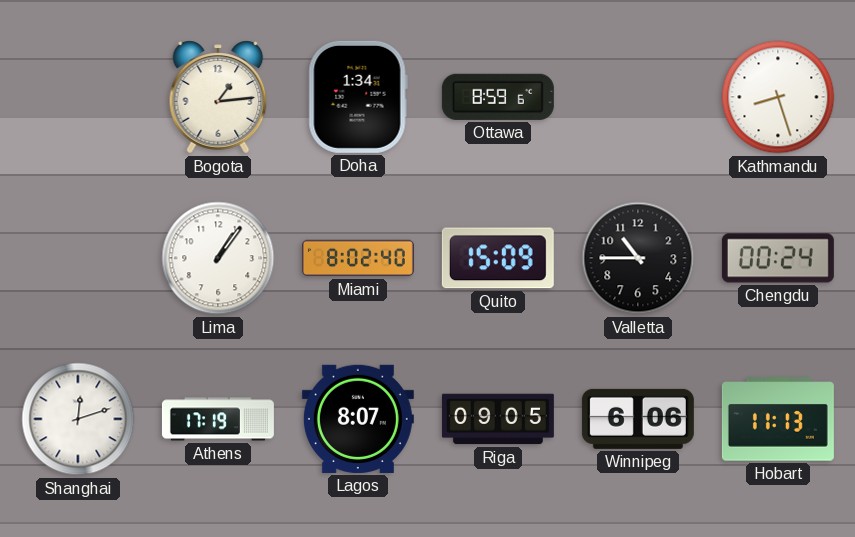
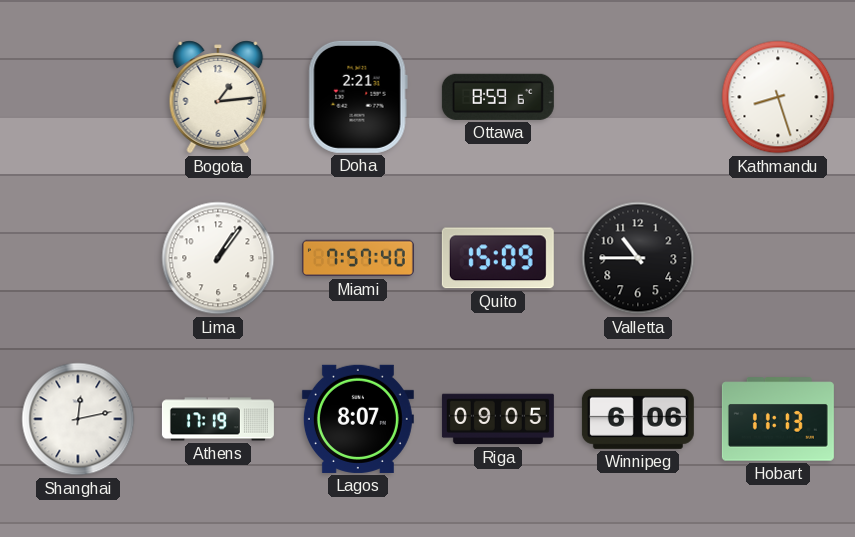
Doha: 1:34 -> 2:21 (358, 97)
Miami: 8:02 -> 7:57 (358, 258)
Chengdu: 00:24 -> none (778, 258)
Shanghai: 12:12 -> 12:13 (78, 419)
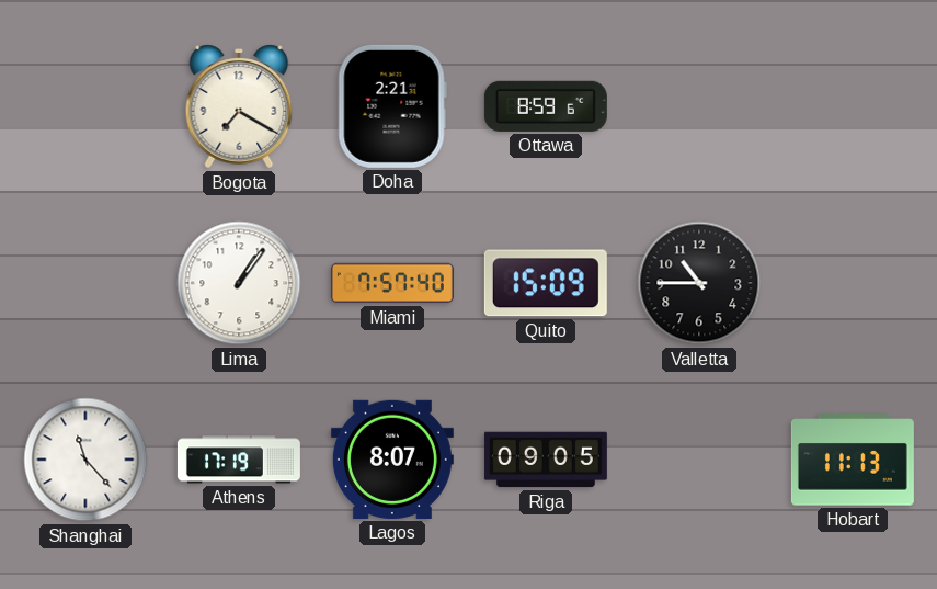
Bogota: 1:14 -> 7:20 (239, 106)
Kathmandu: 8:27 -> none (778, 97)
Shanghai: 12:13 -> 11:23 (85, 460)
Winnipeg: 6:06 -> none (638, 419)
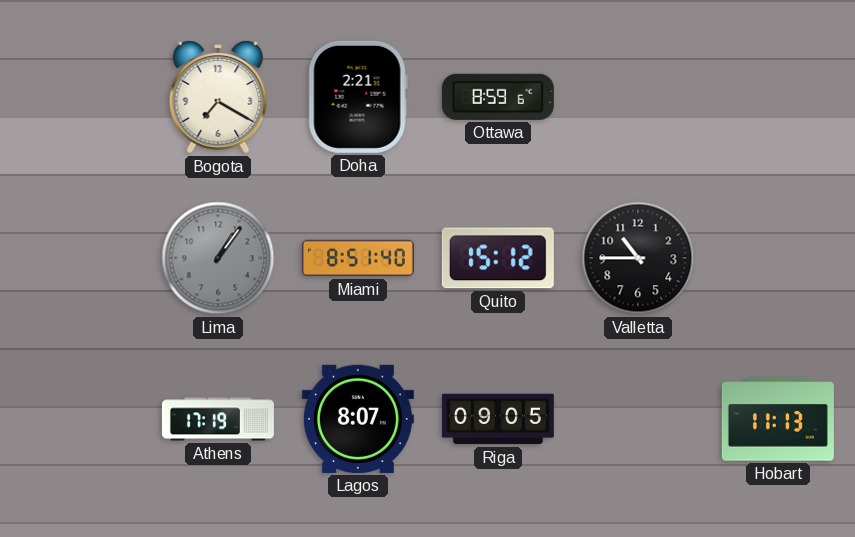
Lima dial: white -> grey (218, 258)
Miami: 7:57 -> 8:51 (358, 258)
Quito: 15:09 -> 15:12 (498, 258)
Shanghai: 11:23 -> none (85, 460)
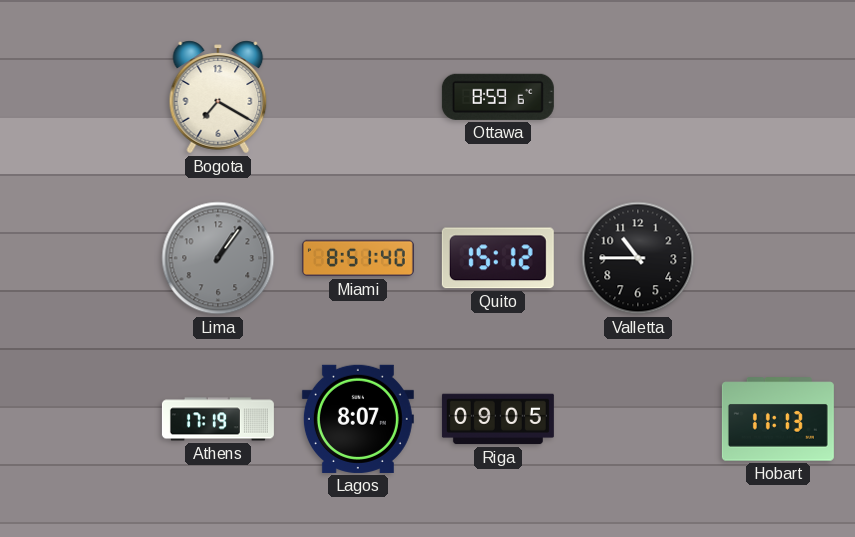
Doha: 2:21 -> none (358, 97)
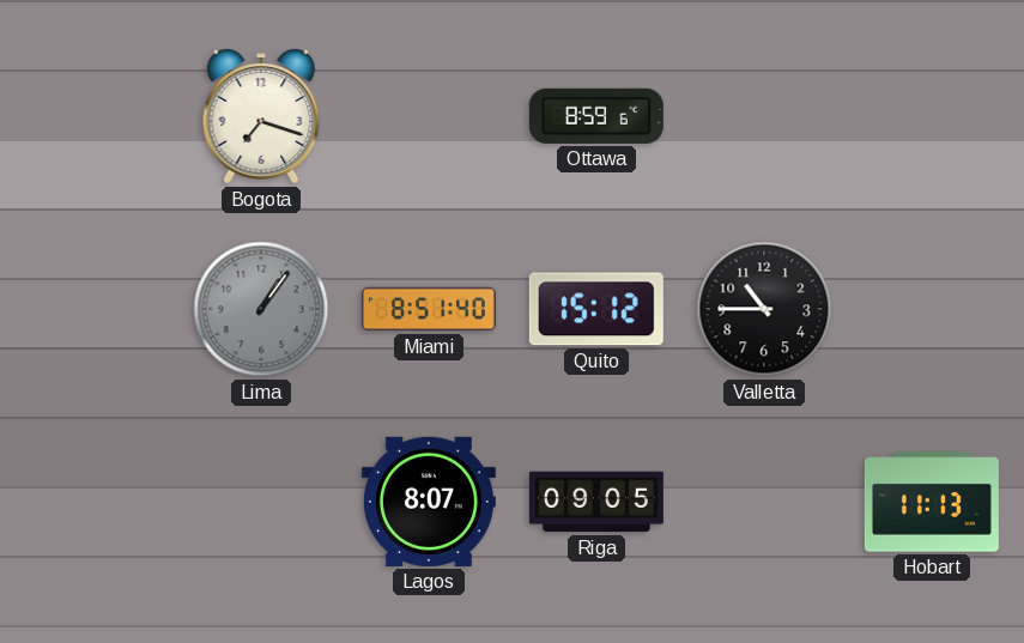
Bogota: 7:20 -> 7:18 (261, 116)
Athens: 17:19 -> none (218, 419)
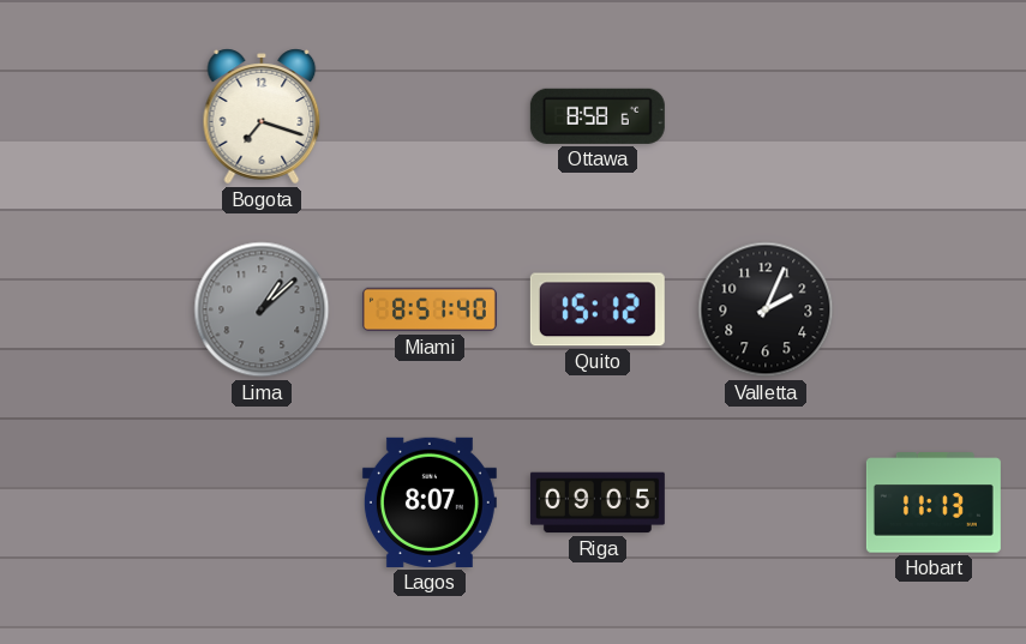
Ottawa: 8:59 -> 8:58 (598, 116)
Lima: 1:06 -> 1:08 (262, 309)
Valletta: 10:45 -> 2:04 (766, 309)
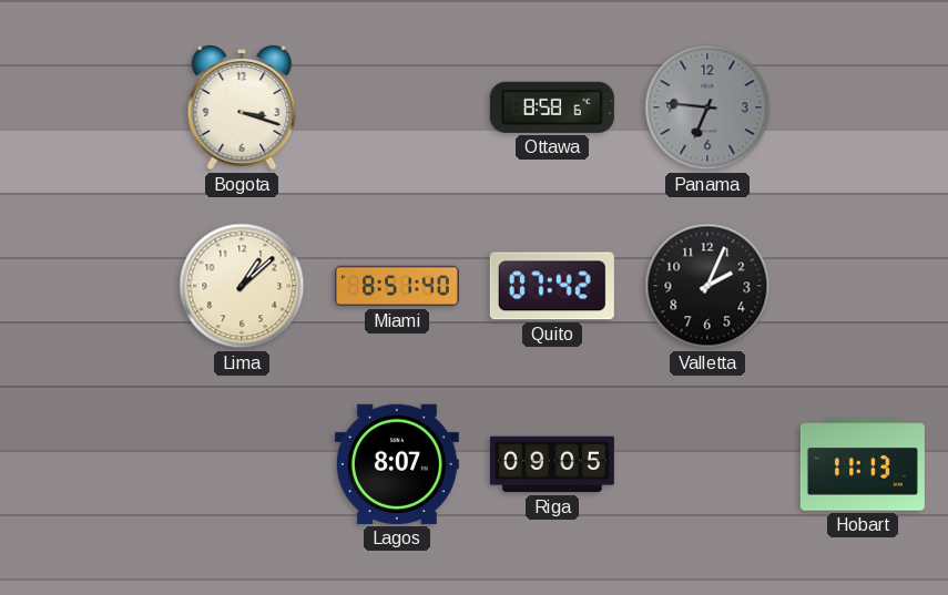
Bogota: 7:18 -> 3:18 (242, 107)
Panama: none -> 6:46 (707, 107)
Lima dial: grey -> cream (242, 286)
Quito: 15:12 -> 07:42 (552, 286)
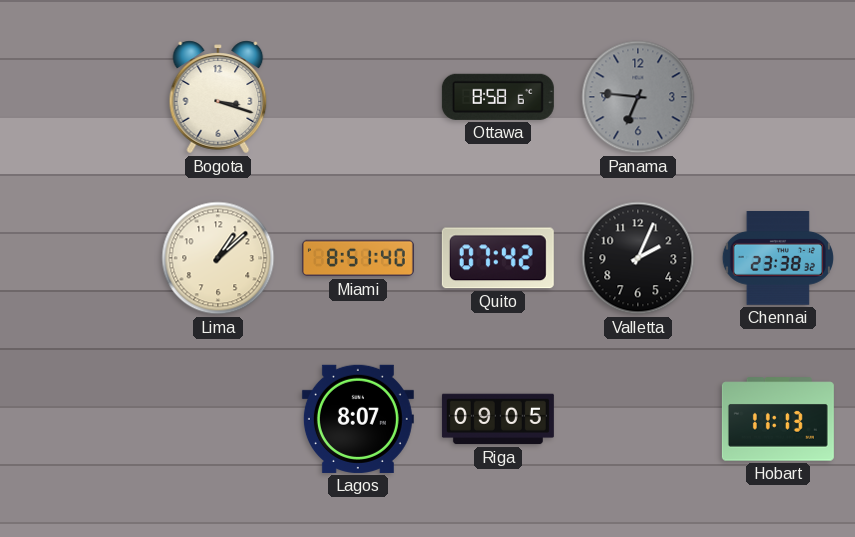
Chennai: none -> 23:38 (778, 259)
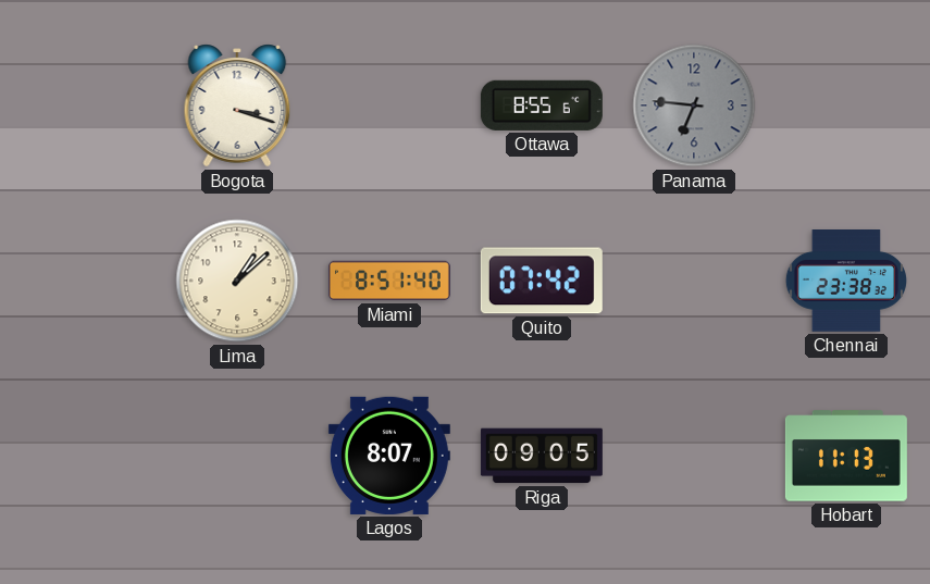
Ottawa: 8:58 -> 8:55 (542, 105)
Valletta: 2:04 -> none (638, 258)
